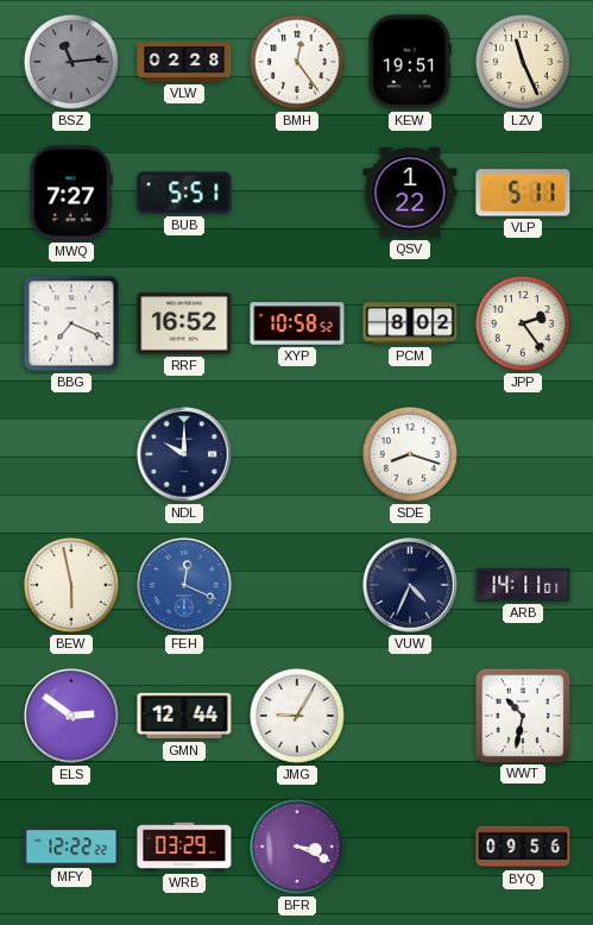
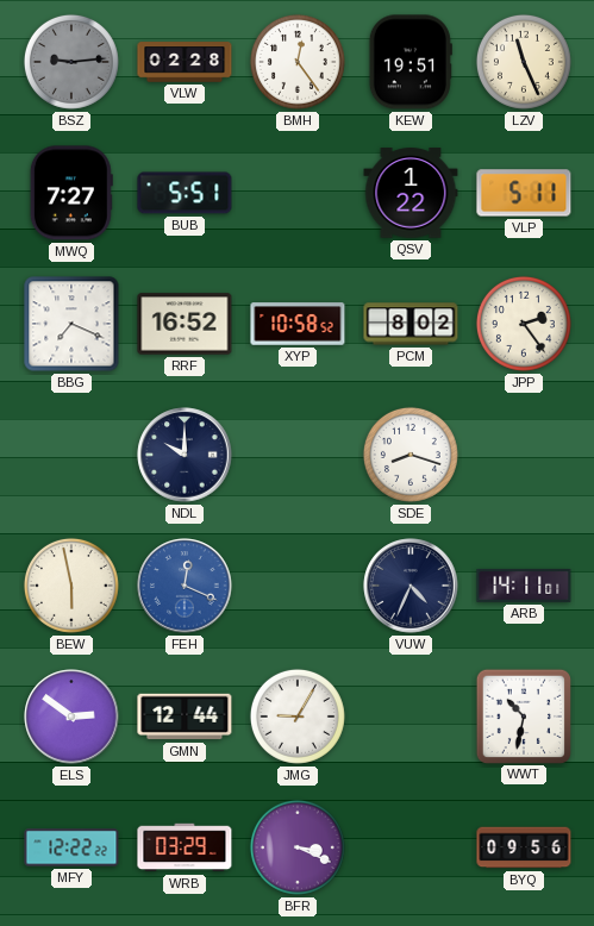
BSZ: 11:14 -> 9:14 (71, 62)
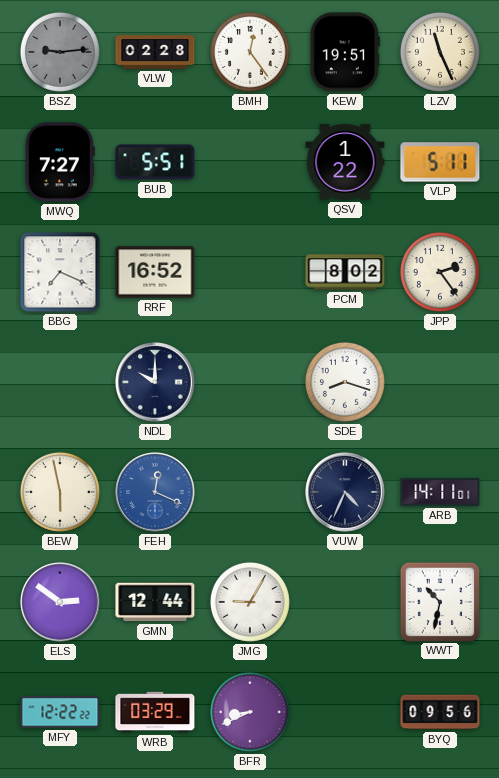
XYP: 10:58 -> none (298, 324)
BFR: 3:19 -> 8:41 (250, 712)
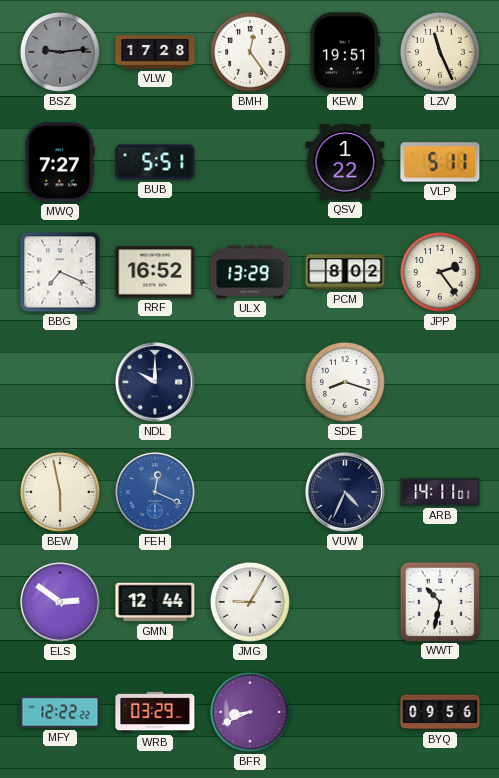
VLW: 02:28 -> 17:28 (155, 52)
ULX: none -> 13:29 (250, 272)
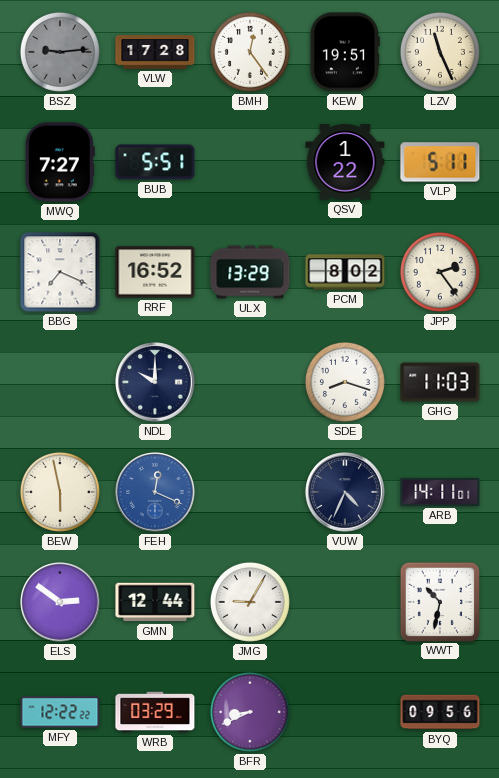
GHG: none -> 11:03 (440, 382)
